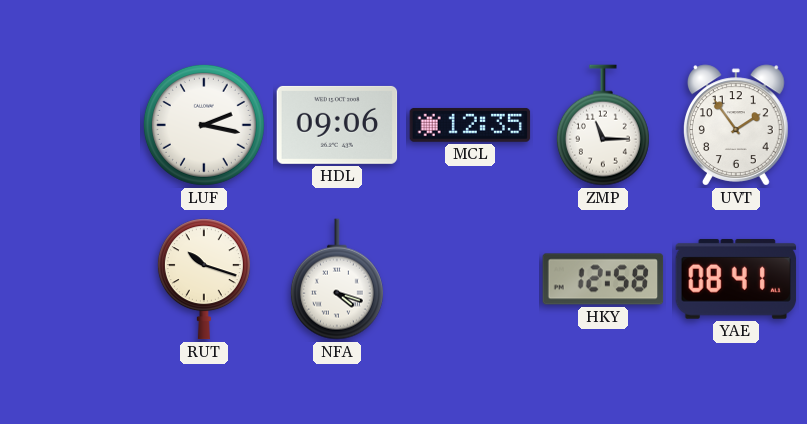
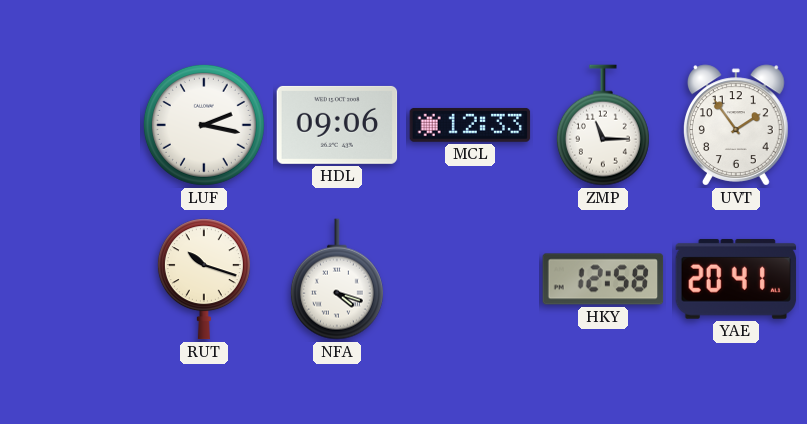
MCL: 12:35 -> 12:33 (470, 125)
YAE: 08:41 -> 20:41 (736, 279)
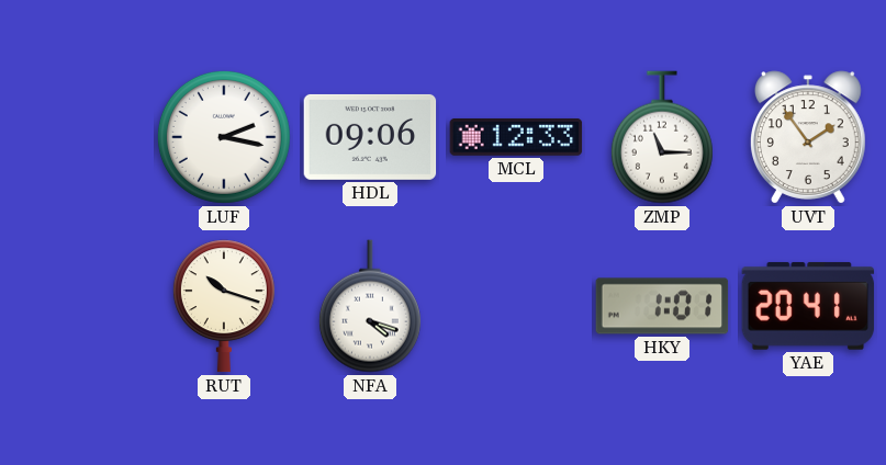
HKY: 12:58 -> 1:01 (662, 306)
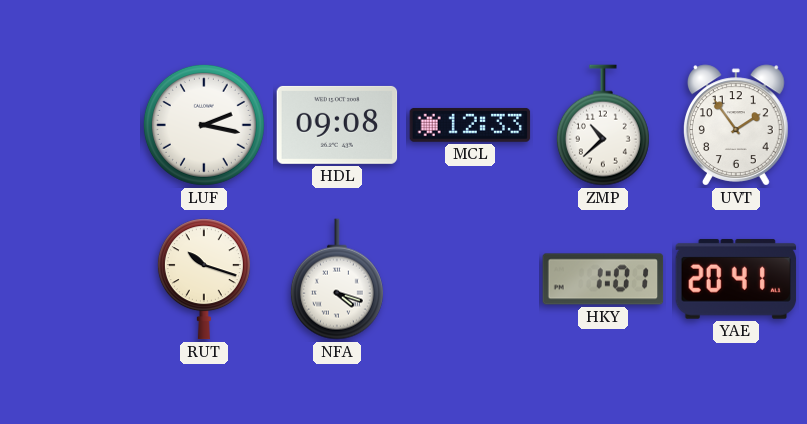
HDL: 09:06 -> 09:08 (337, 125)
ZMP: 11:15 -> 10:38 (603, 125)
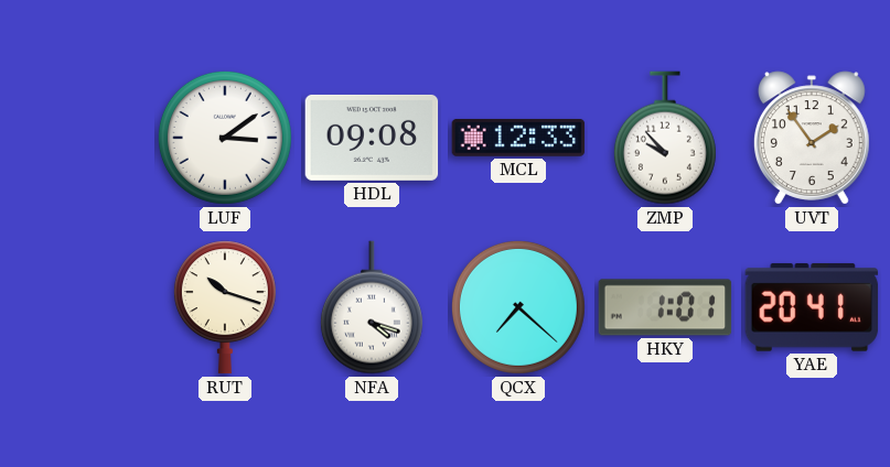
LUF: 2:17 -> 3:09 (225, 138)
ZMP: 10:38 -> 9:53 (665, 138)
QCX: none -> 7:22 (518, 307)
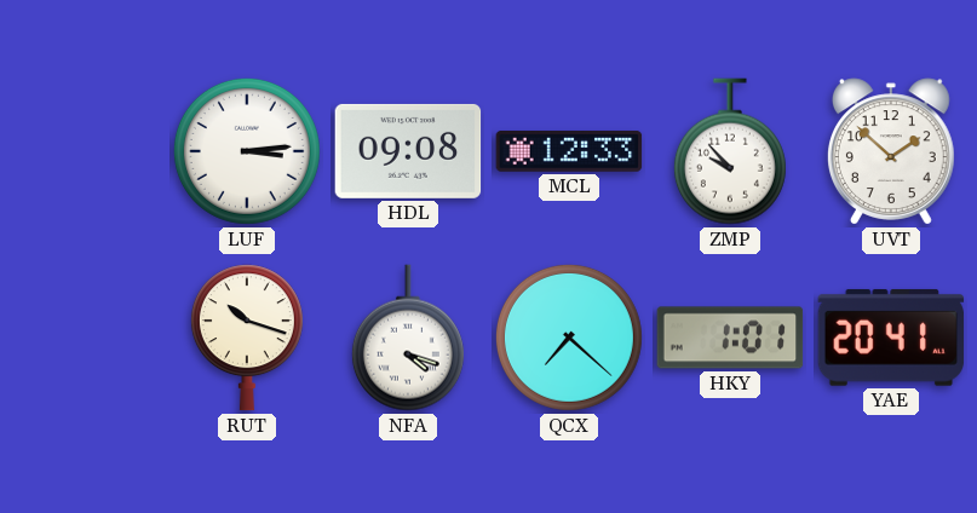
LUF: 3:09 -> 3:14 (247, 151)
UVT: 1:54 -> 1:52 (891, 151)
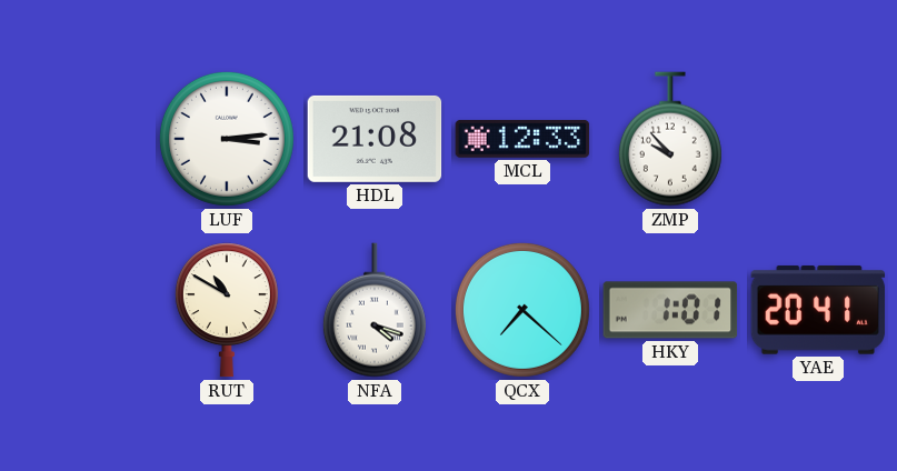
HDL: 09:08 -> 21:08 (375, 139)
UVT: 1:52 -> none (891, 151)
RUT: 10:18 -> 10:50 (227, 310)
